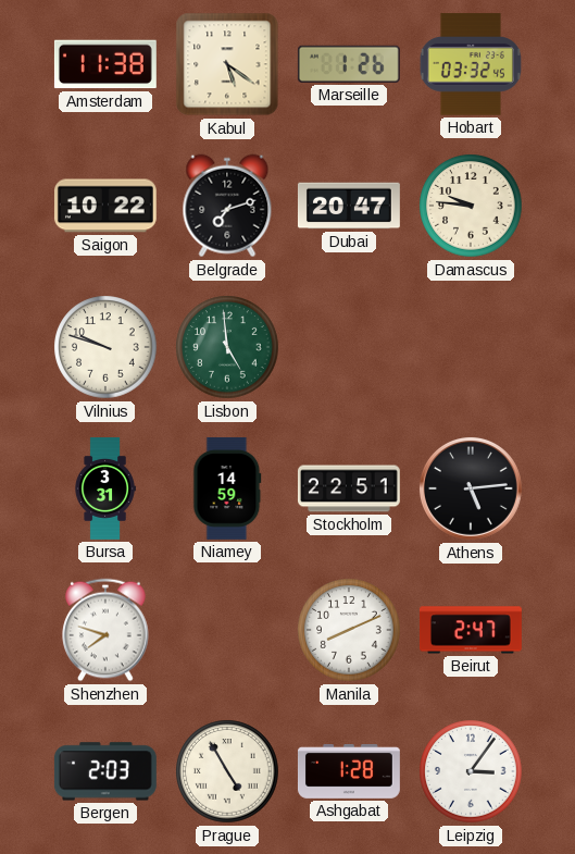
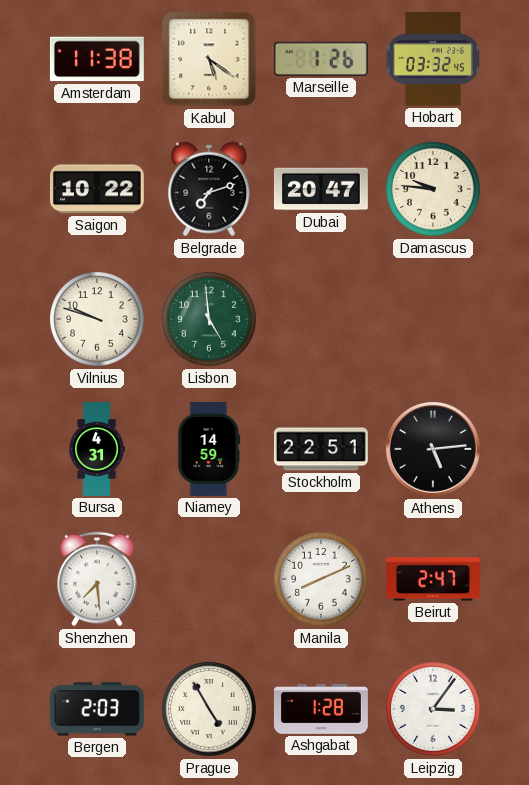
Bursa: 3:31 -> 4:31 (97, 450)
Shenzhen: 7:48 -> 7:29 (97, 579)
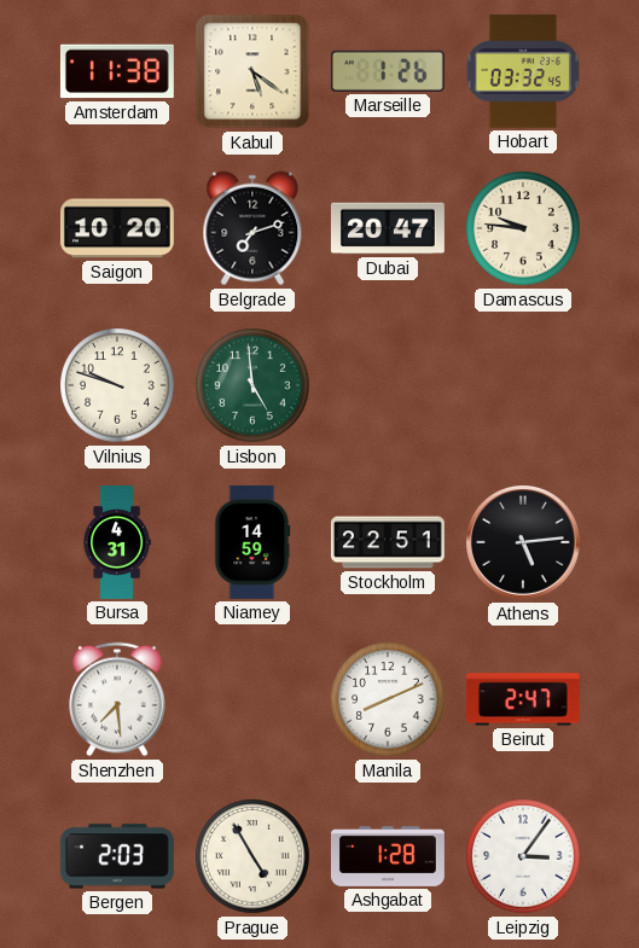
Saigon: 10:22 -> 10:20 (117, 228)
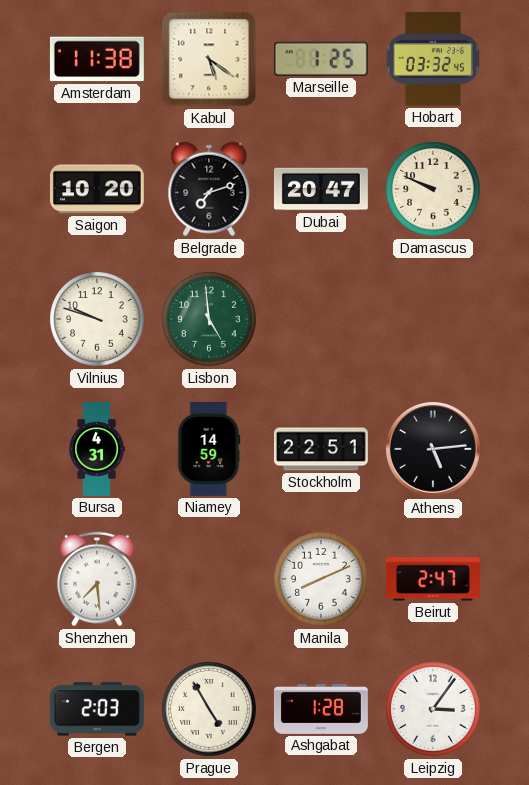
Marseille: 1:26 -> 1:25 (321, 59)
Damascus: 9:46 -> 9:49 (433, 189)
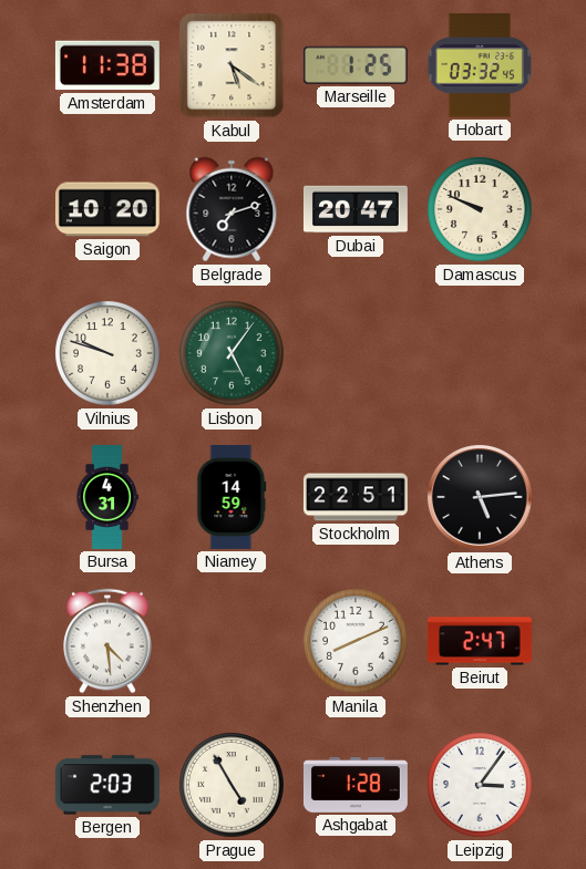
Lisbon: 4:59 -> 5:06 (232, 353)
Shenzhen: 7:29 -> 4:29 (107, 641)
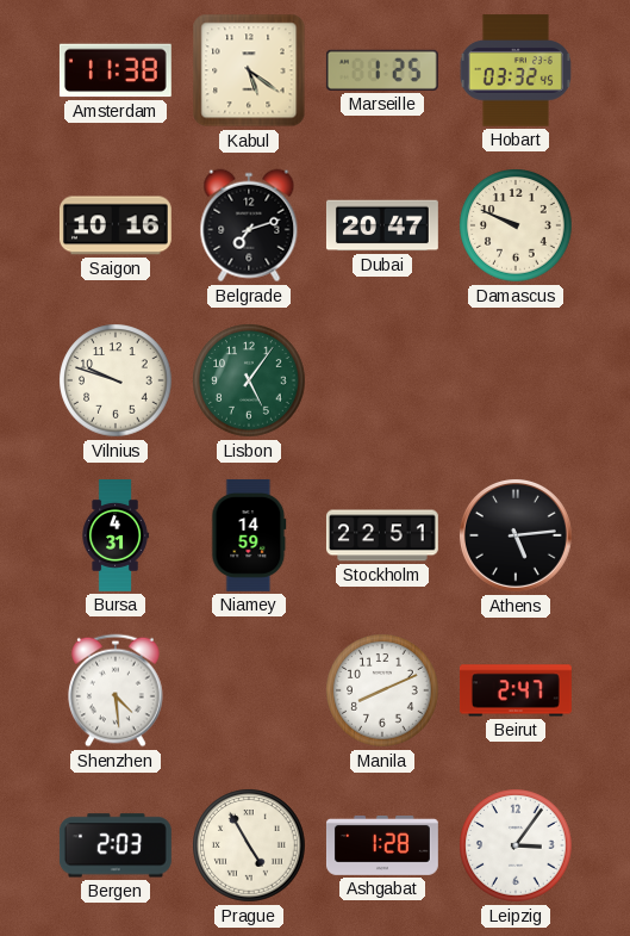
Saigon: 10:20 -> 10:16 (116, 225)
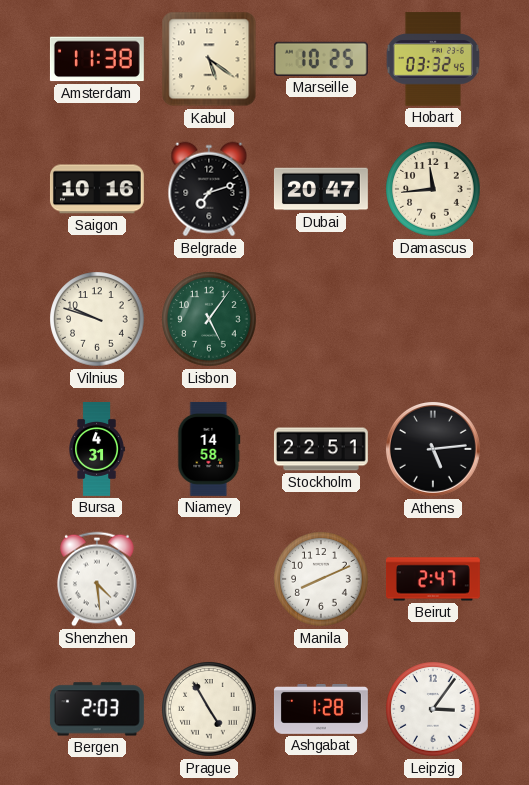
Marseille: 1:25 -> 10:25 (321, 59)
Damascus: 9:49 -> 11:44 (433, 189)
Niamey: 14:59 -> 14:58 (209, 449)
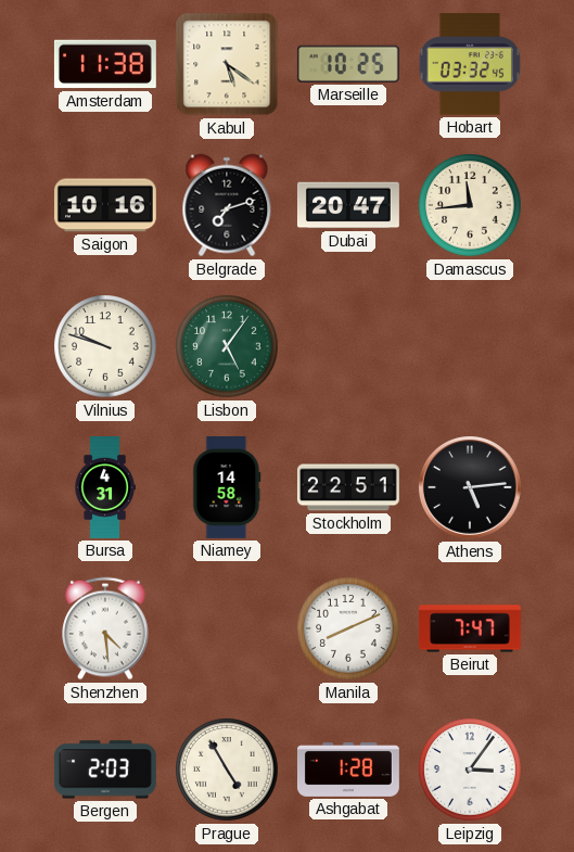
Beirut: 2:47 -> 7:47 (470, 628)
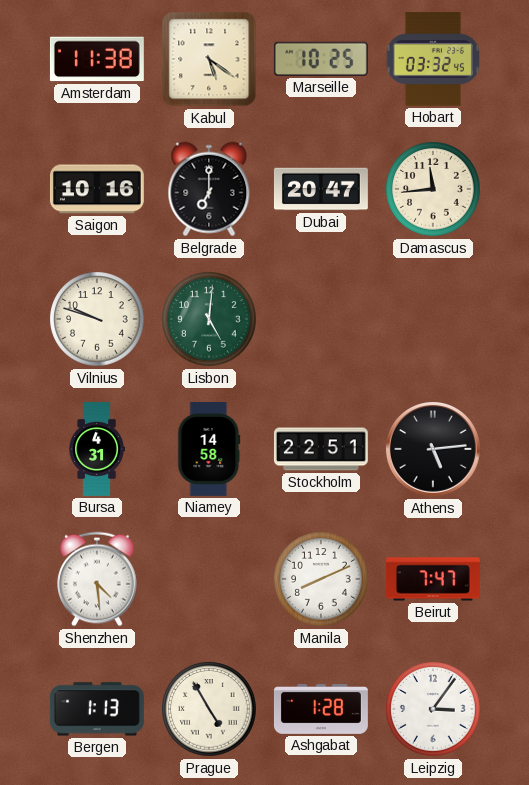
Belgrade: 7:12 -> 7:00 (209, 189)
Lisbon: 5:06 -> 5:01 (209, 319)
Bergen: 2:03 -> 1:13 (97, 709)
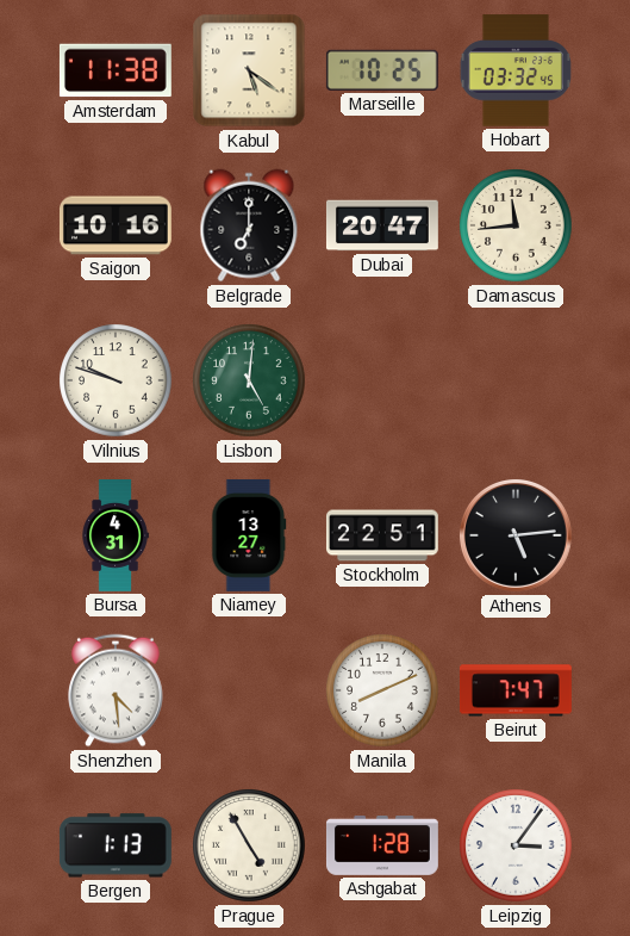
Niamey: 14:58 -> 13:27 (249, 535)
